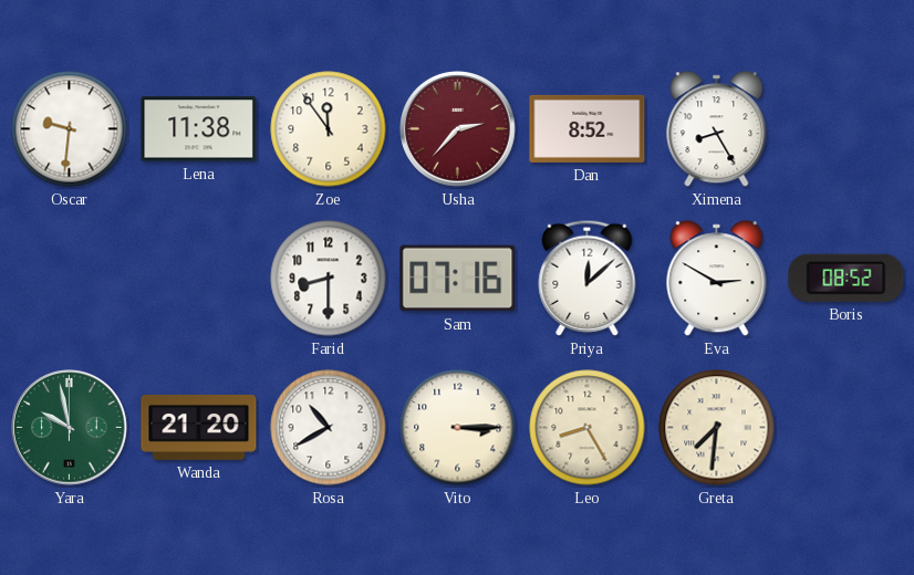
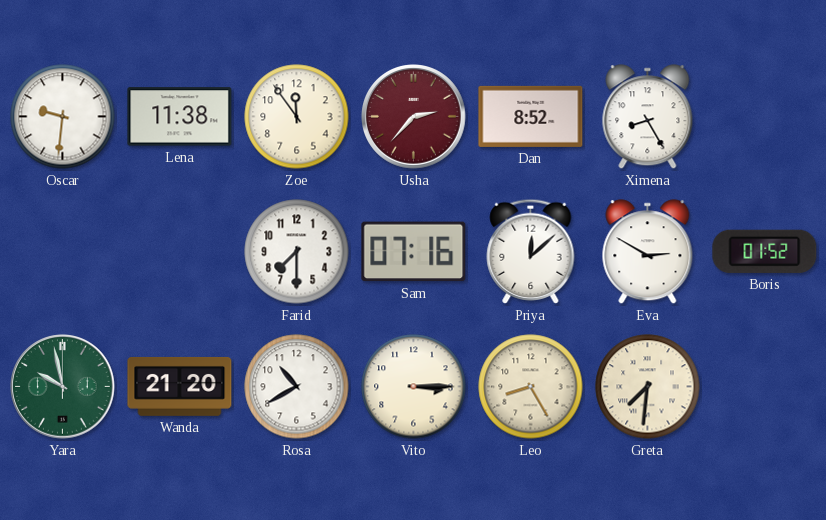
Farid: 8:30 -> 7:30 (297, 252)
Boris: 08:52 -> 01:52 (765, 251)
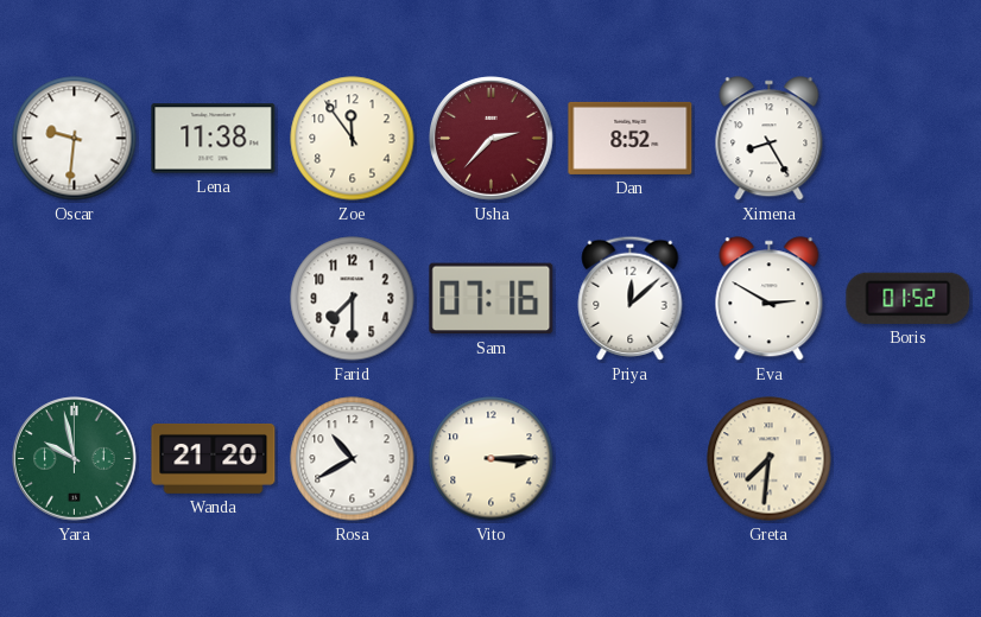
Leo: 8:25 -> none (531, 387)
